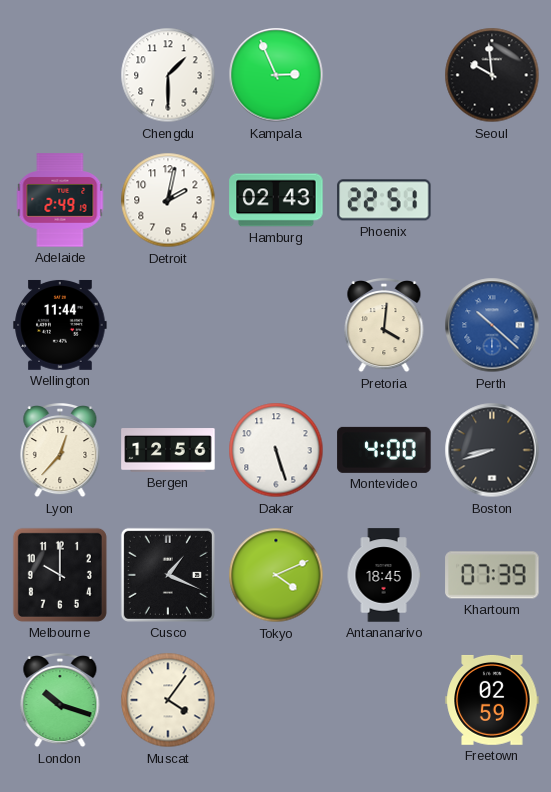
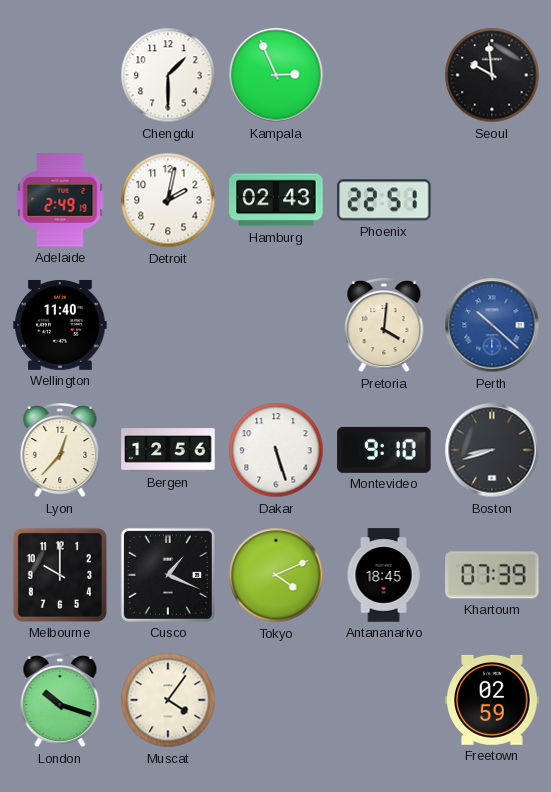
Wellington: 11:44 -> 11:40 (60, 325)
Montevideo: 4:00 -> 9:10 (384, 450)
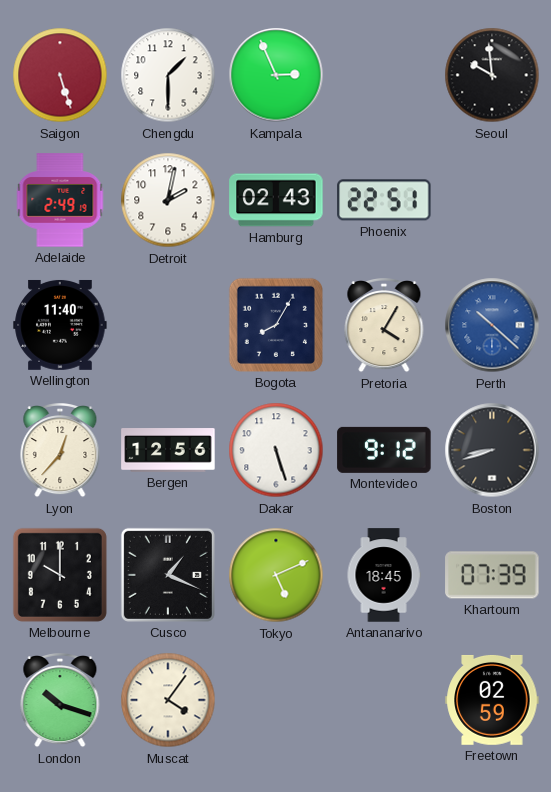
Saigon: none -> 5:27 (60, 75)
Bogota: none -> 8:05 (276, 325)
Pretoria: 4:01 -> 4:05 (384, 326)
Montevideo: 9:10 -> 9:12 (384, 450)
Tokyo: 4:11 -> 5:11 (276, 575)
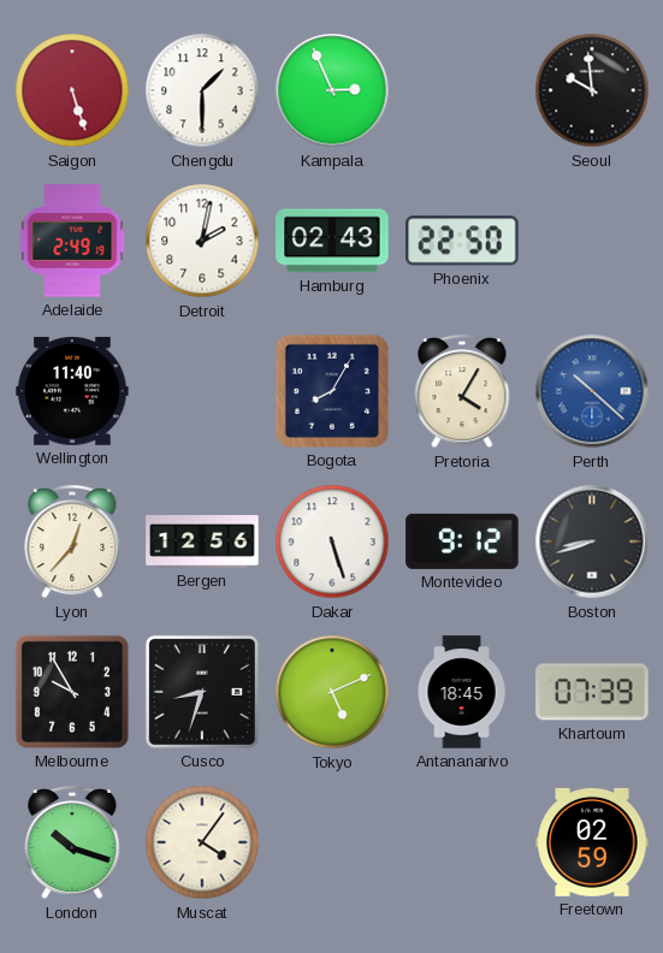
Phoenix: 22:51 -> 22:50 (462, 241)
Melbourne: 10:00 -> 9:55 (72, 692)
Cusco: 1:19 -> 8:33 (202, 692)
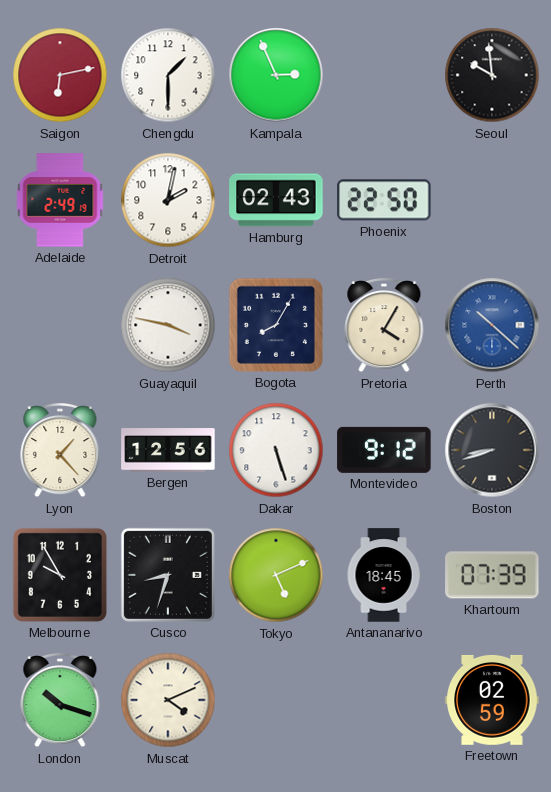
Saigon: 5:27 -> 6:13 (60, 75)
Wellington: 11:40 -> none (72, 391)
Guayaquil: none -> 3:47 (168, 325)
Lyon: 12:37 -> 1:23 (60, 451)
Muscat: 4:06 -> 4:11 (168, 700)
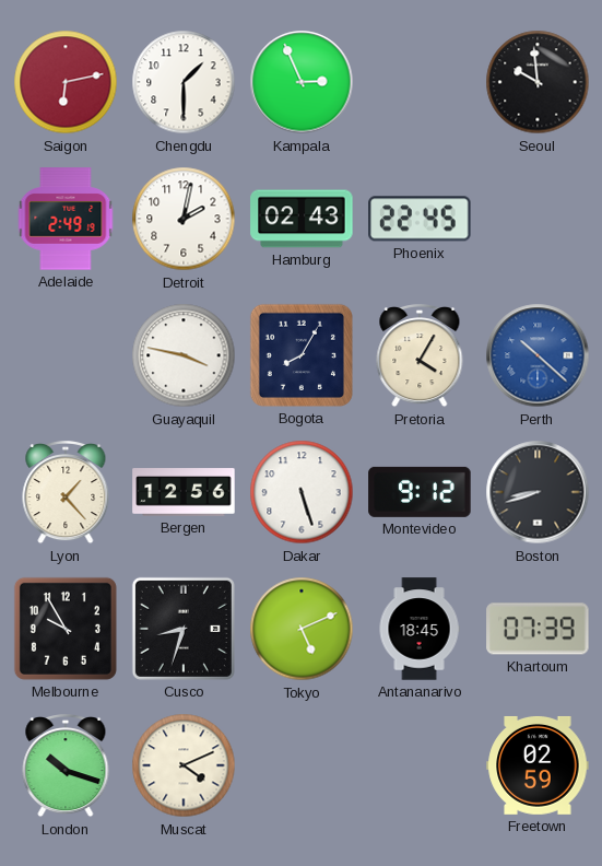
Phoenix: 22:50 -> 22:45 (420, 219)
